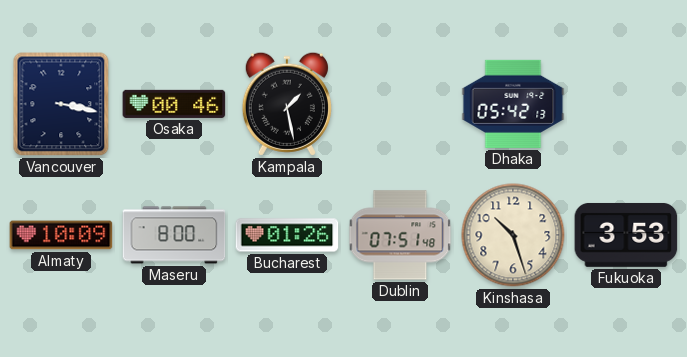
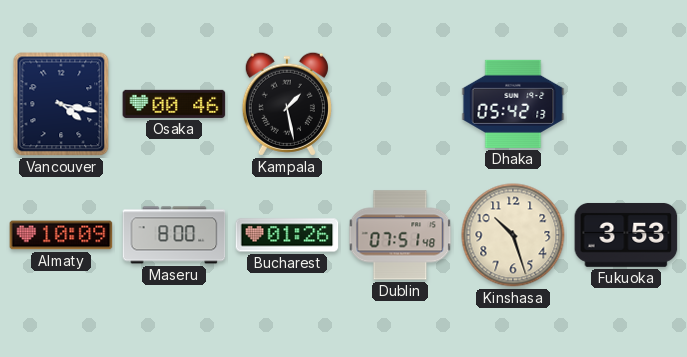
Vancouver: 3:17 -> 4:17 (61, 104)
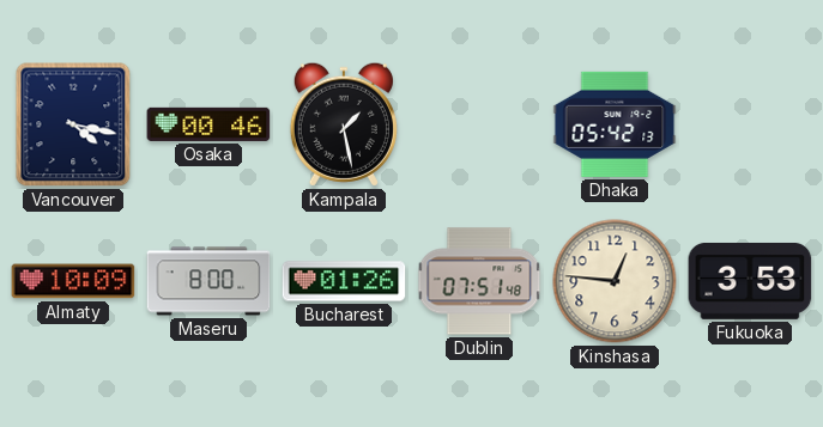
Kinshasa: 10:27 -> 12:46 (615, 281)
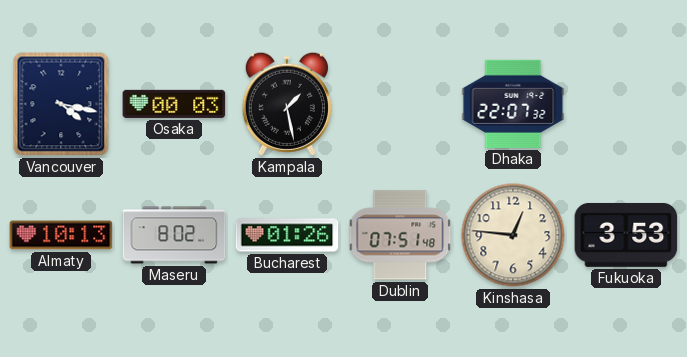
Osaka: 00:46 -> 00:03 (174, 104)
Dhaka: 05:42 -> 22:07 (513, 104)
Almaty: 10:09 -> 10:13 (61, 235)
Maseru: 8:00 -> 8:02 (174, 235)
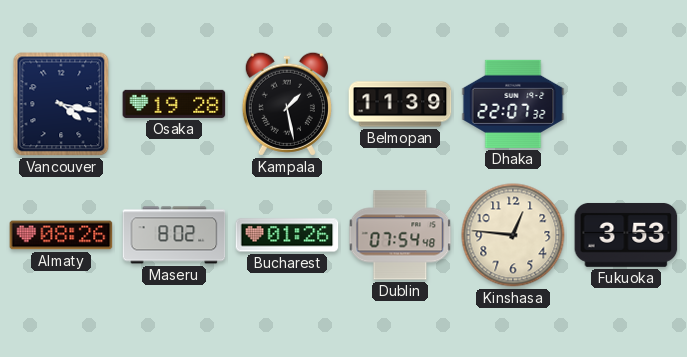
Osaka: 00:03 -> 19:28 (174, 104)
Belmopan: none -> 11:39 (400, 104)
Almaty: 10:13 -> 08:26 (61, 235)
Dublin: 07:51 -> 07:54 (400, 235)
